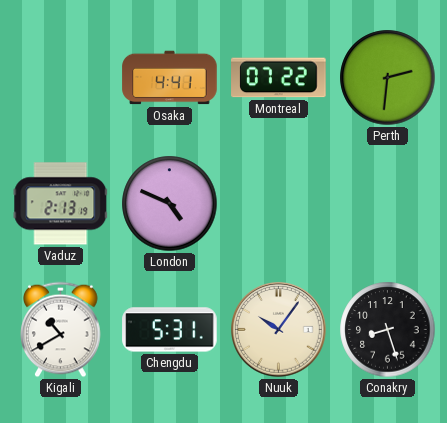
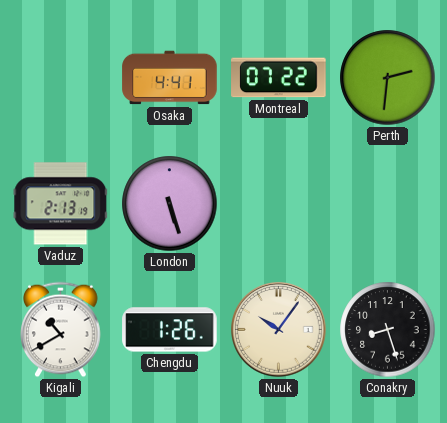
London: 4:49 -> 5:27 (170, 204)
Chengdu: 5:31 -> 1:26 (170, 330)
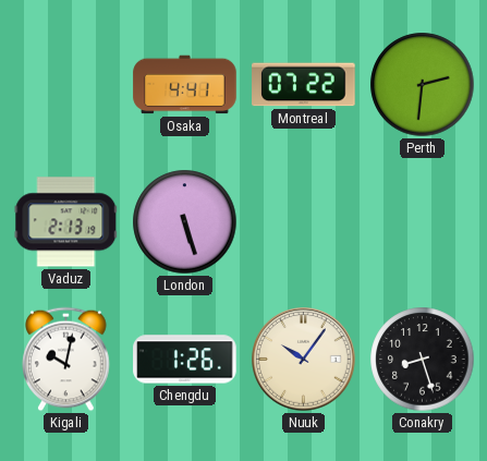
Kigali: 10:40 -> 10:02 (66, 360)
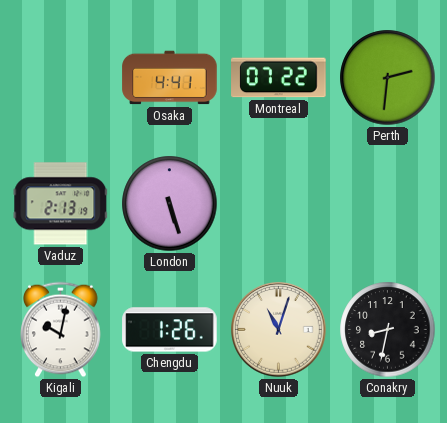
Nuuk: 10:06 -> 11:03 (279, 330)
Conakry: 8:27 -> 8:32 (388, 330)
